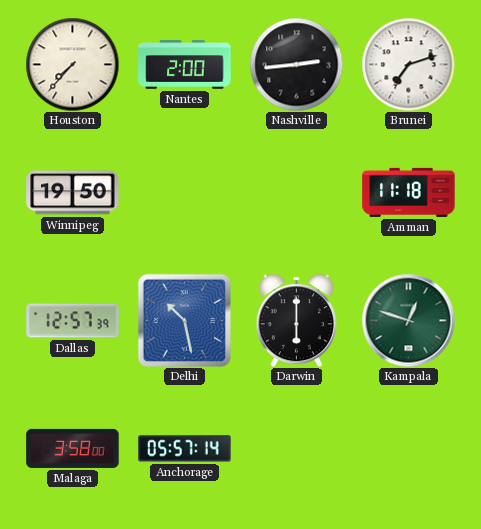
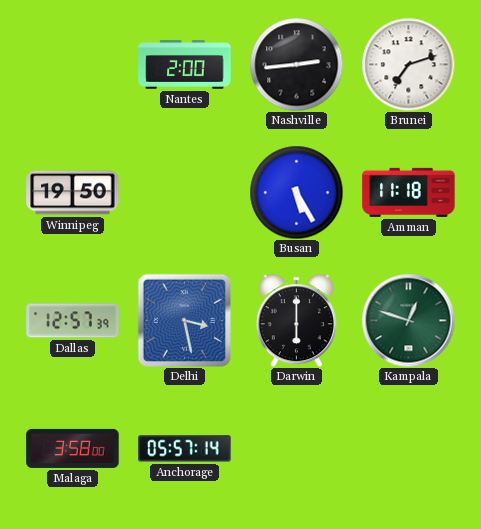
Houston: 7:37 -> none (72, 64)
Busan: none -> 5:25 (296, 192)
Delhi: 10:28 -> 3:28 (184, 320)
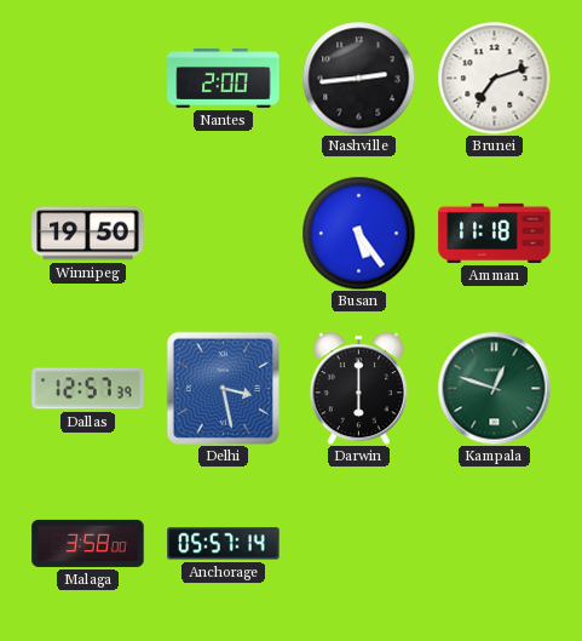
Busan: 5:25 -> 5:24 (358, 233)
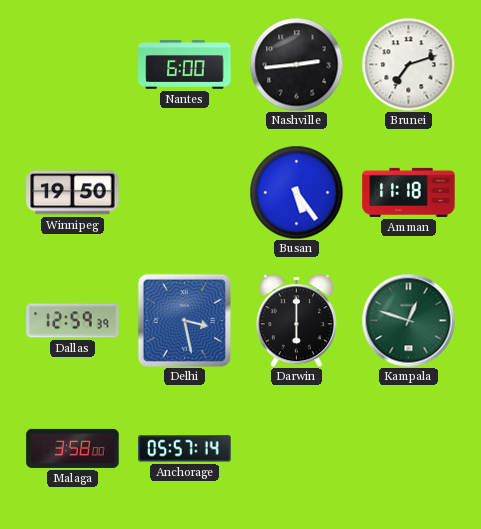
Nantes: 2:00 -> 6:00 (185, 65)
Dallas: 12:57 -> 12:59 (73, 321)
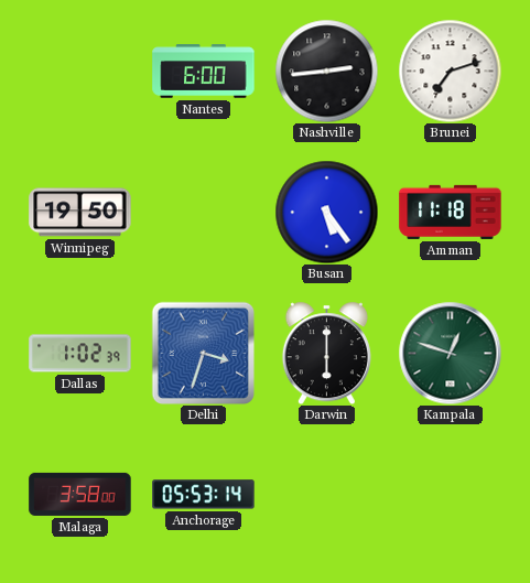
Dallas: 12:59 -> 1:02 (80, 354)
Delhi: 3:28 -> 3:33 (203, 353)
Anchorage: 05:57 -> 05:53 (204, 495)
